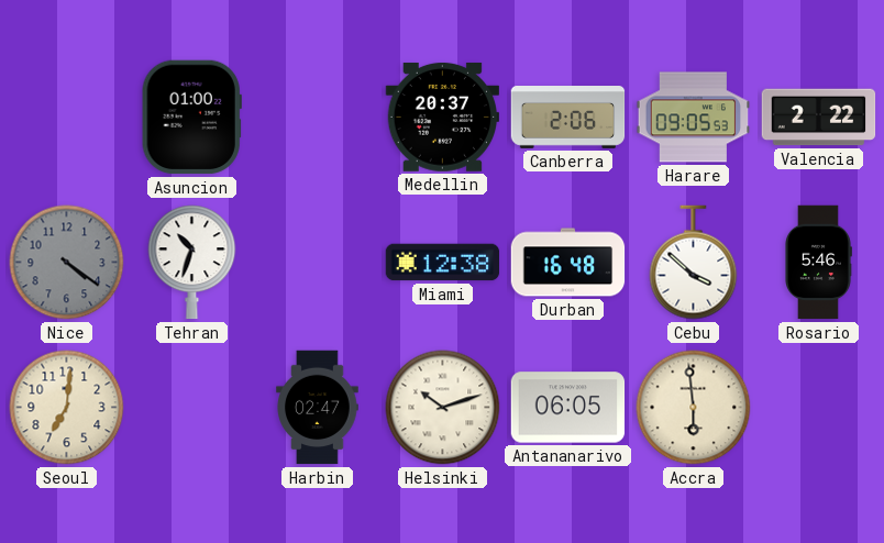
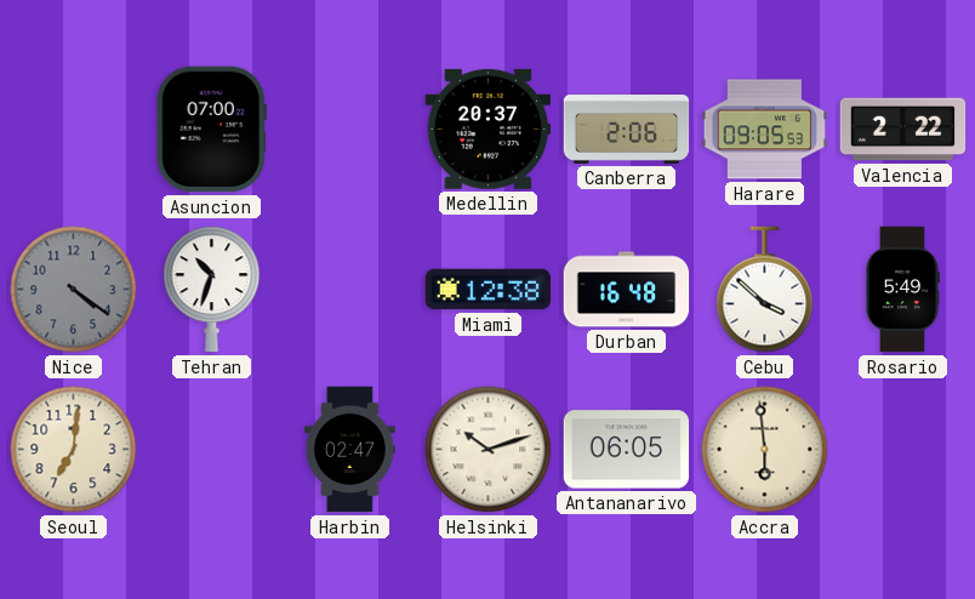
Asuncion: 01:00 -> 07:00 (211, 130)
Rosario: 5:46 -> 5:49 (903, 290)
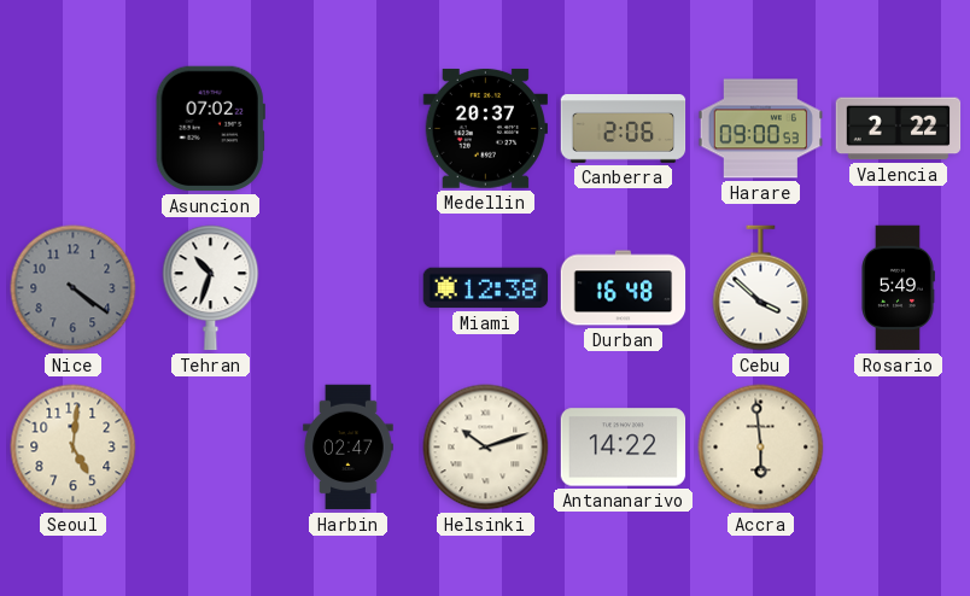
Asuncion: 07:00 -> 07:02 (210, 129)
Harare: 09:05 -> 09:00 (761, 129)
Seoul: 7:01 -> 5:01 (74, 448)
Antananarivo: 06:05 -> 14:22 (624, 448)
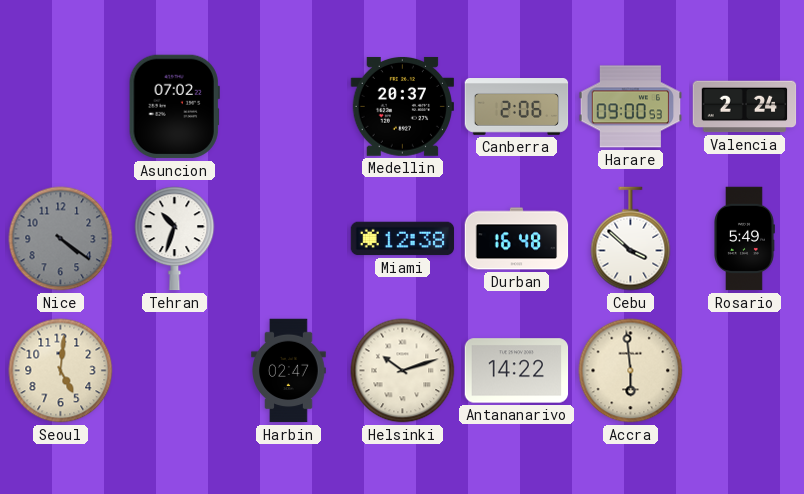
Valencia: 2:22 -> 2:24 (745, 107)
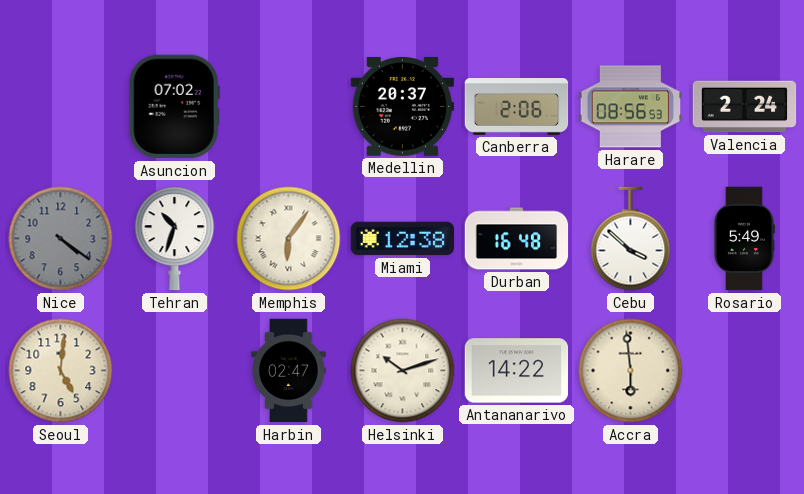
Harare: 09:00 -> 08:56 (631, 107)
Memphis: none -> 6:06 (289, 239)
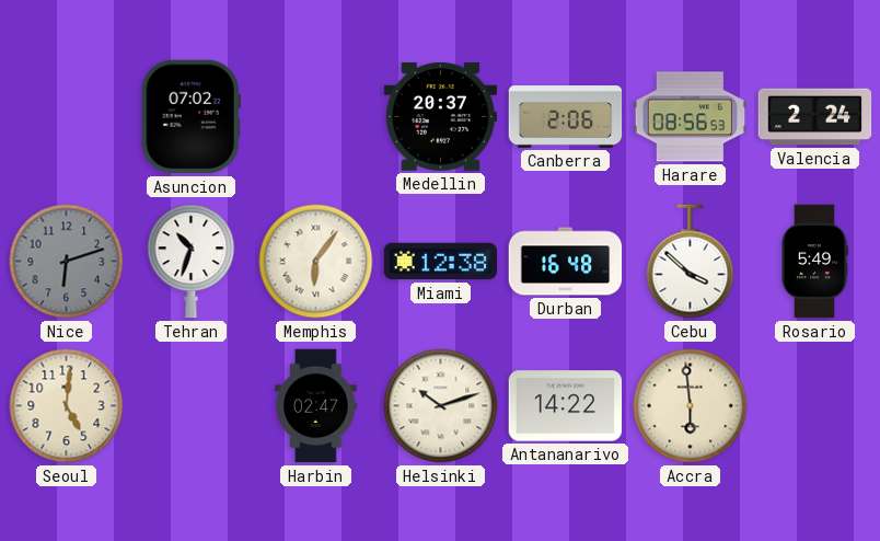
Nice: 4:21 -> 6:12 (67, 262)
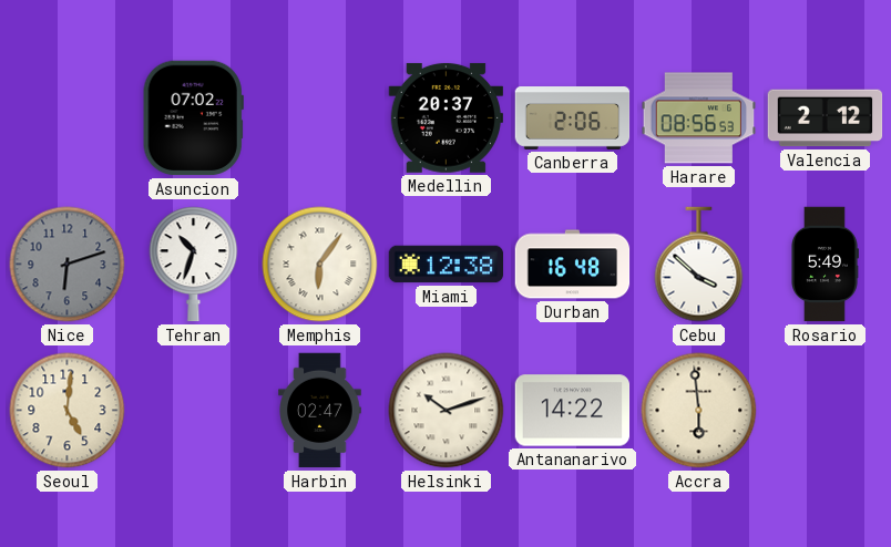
Valencia: 2:24 -> 2:12 (826, 118)
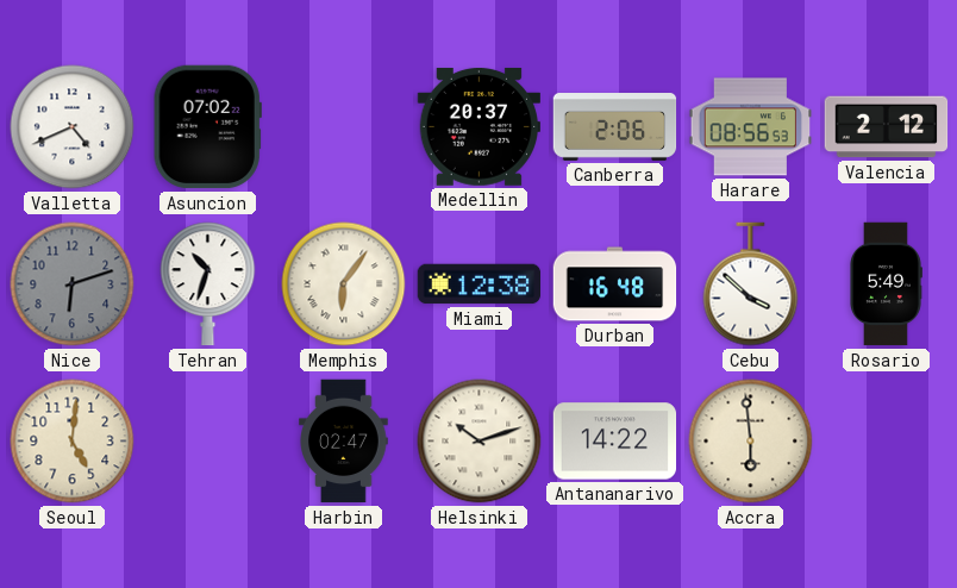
Valletta: none -> 4:41 (73, 127)
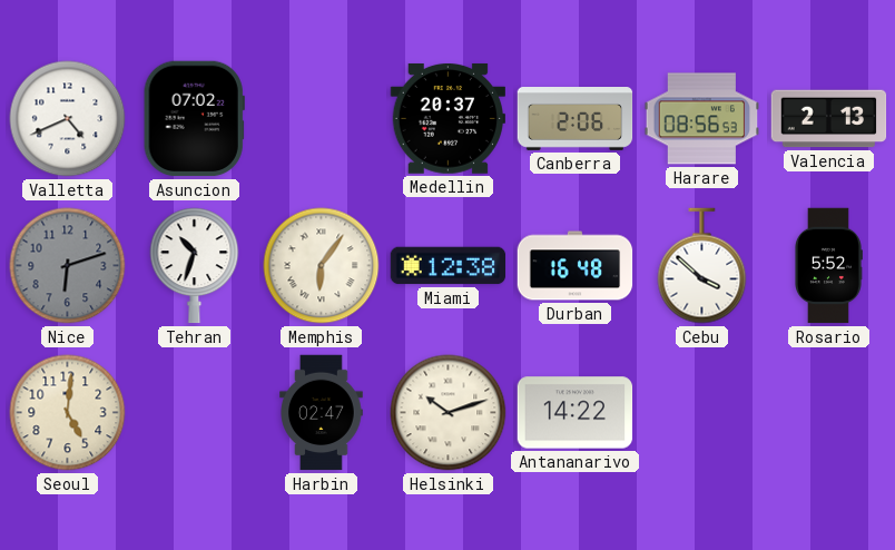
Valencia: 2:12 -> 2:13 (829, 119)
Rosario: 5:49 -> 5:52 (829, 266)
Accra: 5:59 -> none (751, 442)
